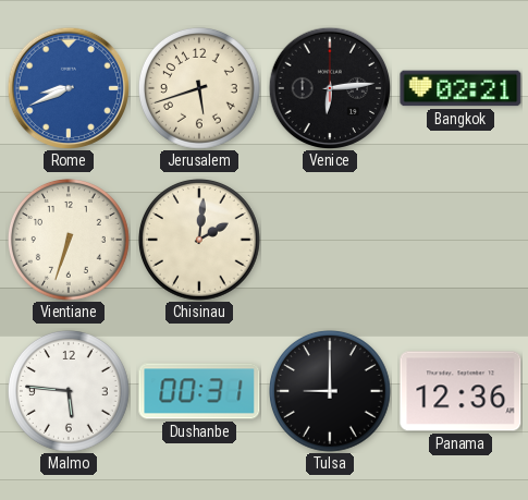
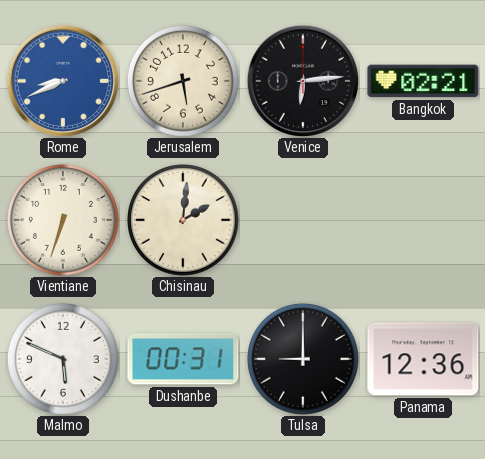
Malmo: 5:46 -> 5:49 (64, 360)
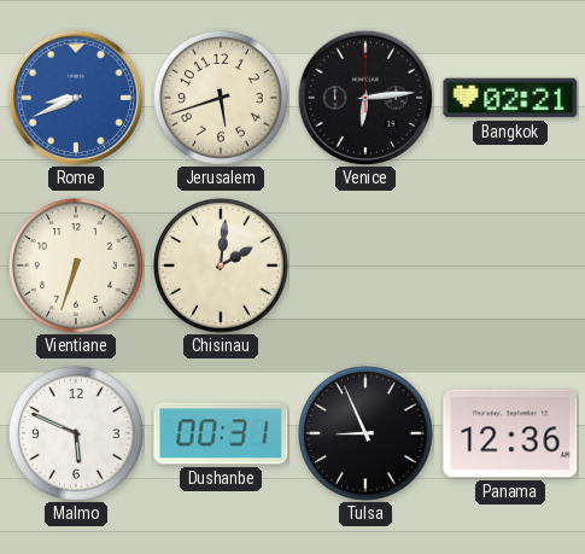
Tulsa: 9:00 -> 8:56 (367, 435)
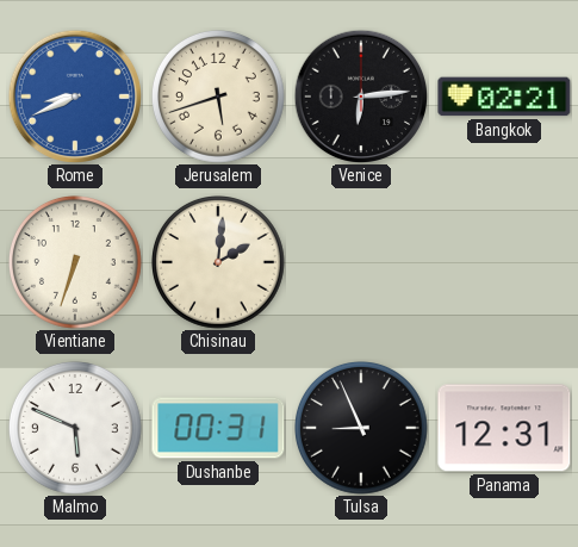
Panama: 12:36 -> 12:31 (504, 428)
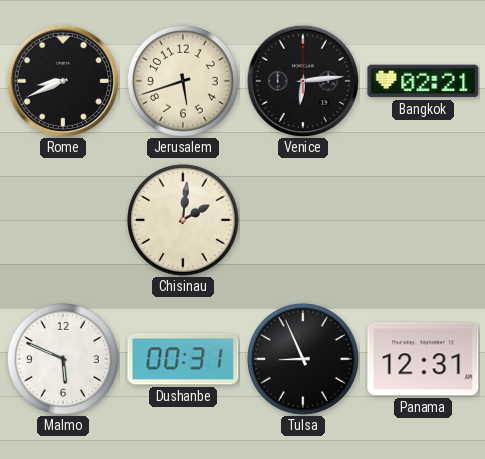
Rome dial: blue -> black (62, 80)
Vientiane: 6:33 -> none (76, 263)
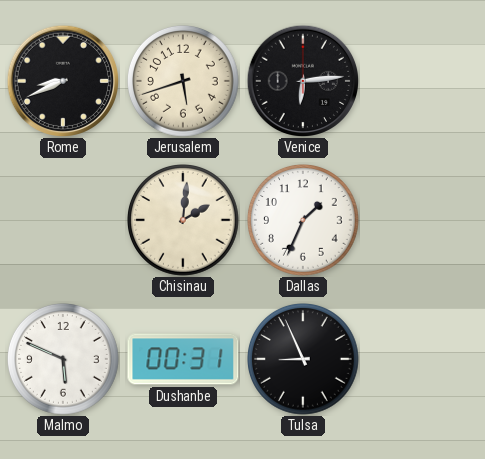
Bangkok: 02:21 -> none (423, 81)
Dallas: none -> 1:34 (304, 221)
Panama: 12:31 -> none (423, 359)
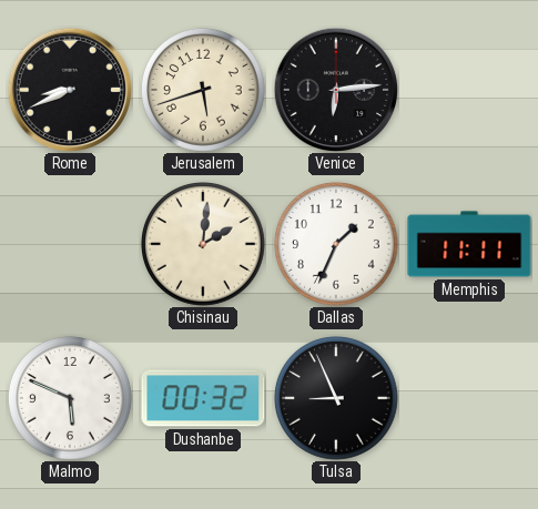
Memphis: none -> 11:11 (469, 244)
Dushanbe: 00:31 -> 00:32 (203, 398)
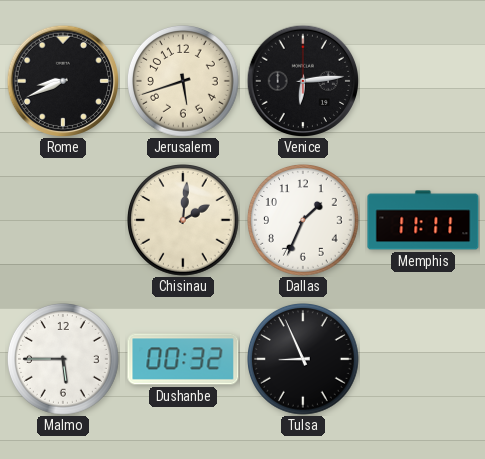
Malmo: 5:49 -> 5:45 (64, 360)
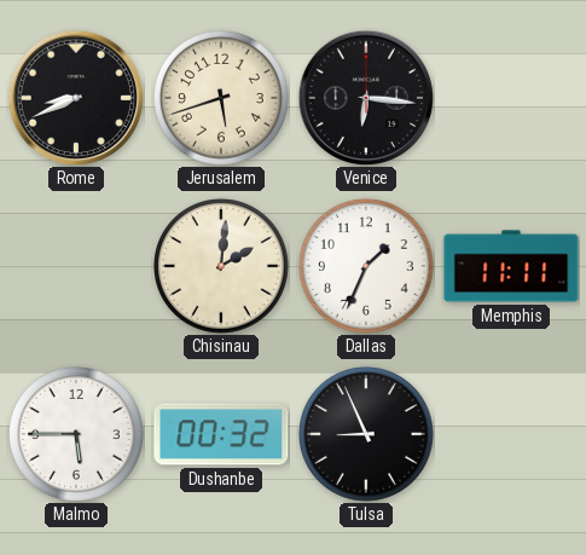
Venice: 6:14 -> 6:16 (365, 97)
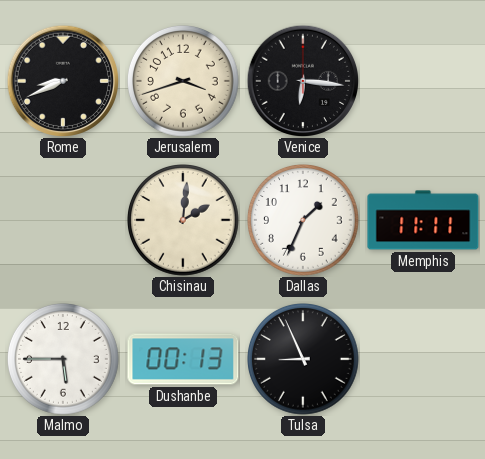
Jerusalem: 5:42 -> 3:42 (184, 82)
Dushanbe: 00:32 -> 00:13 (183, 359)
